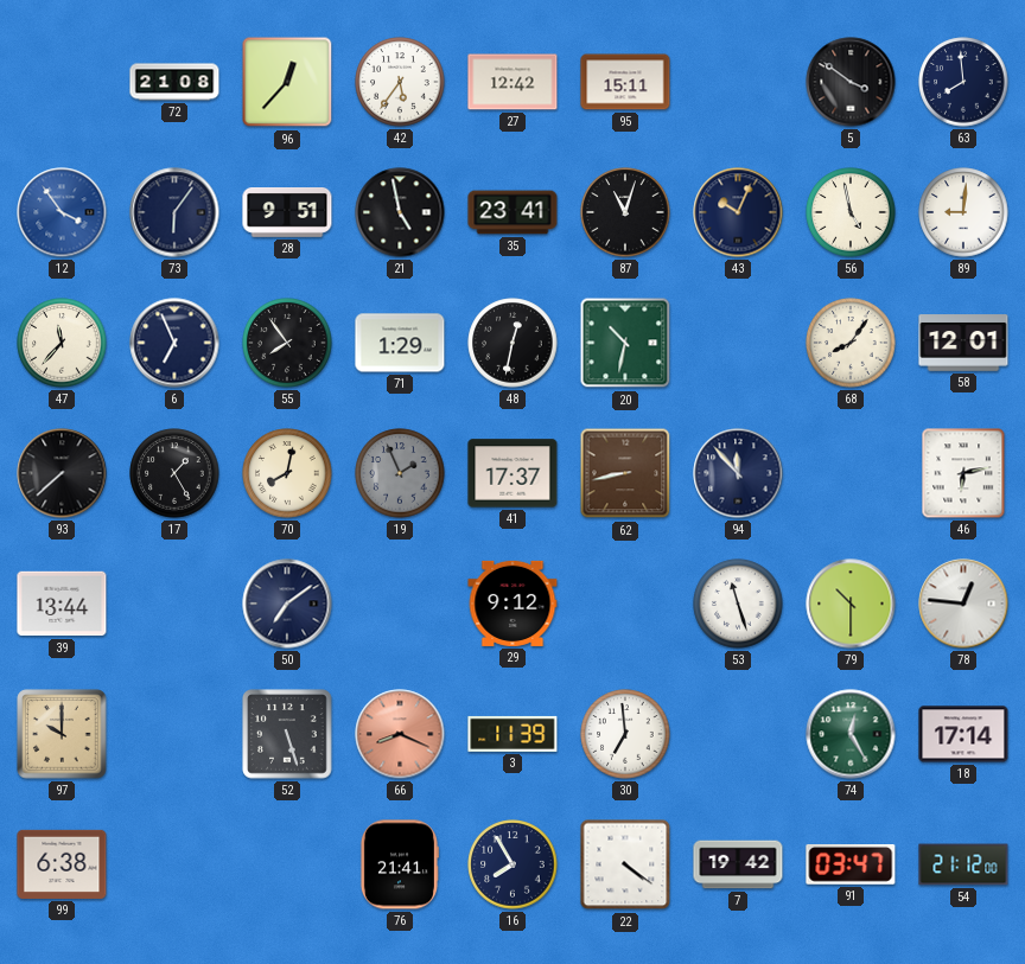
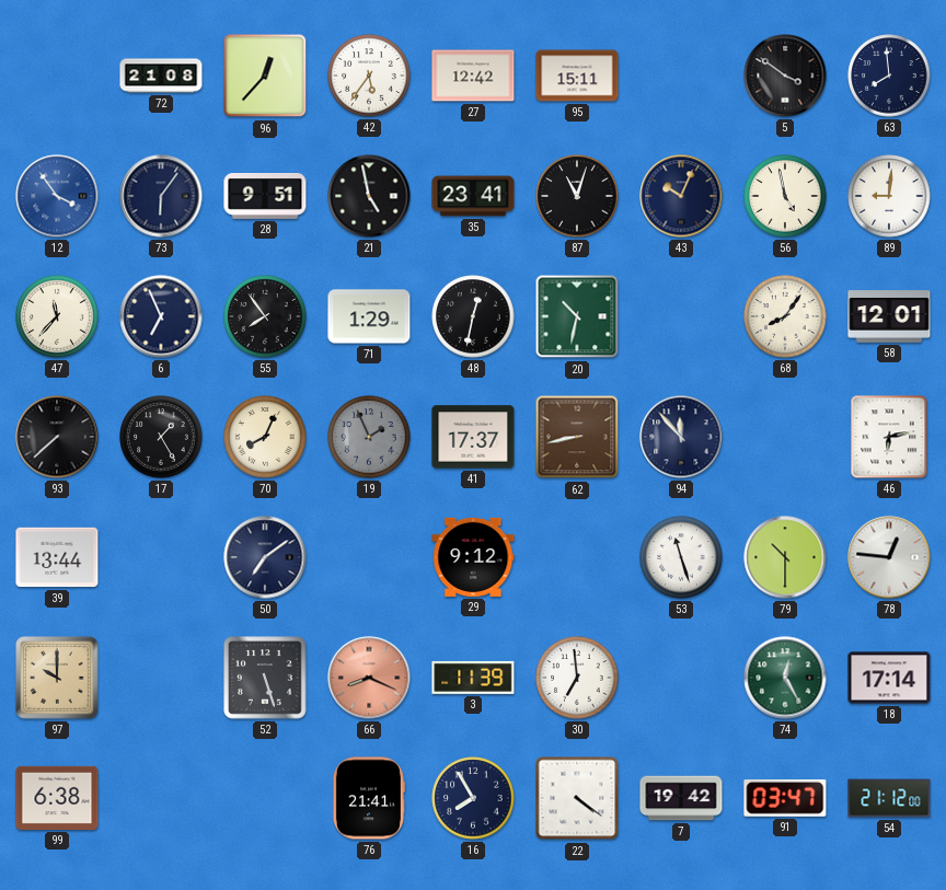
70: 8:02 -> 8:04 (265, 437)
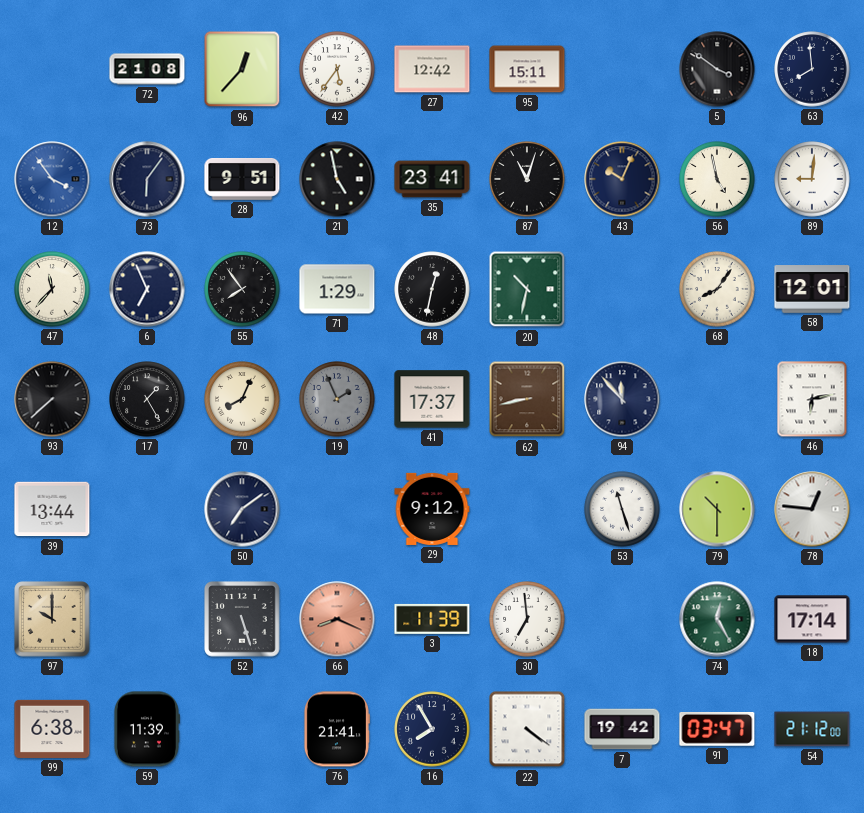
59: none -> 11:39 (146, 729)
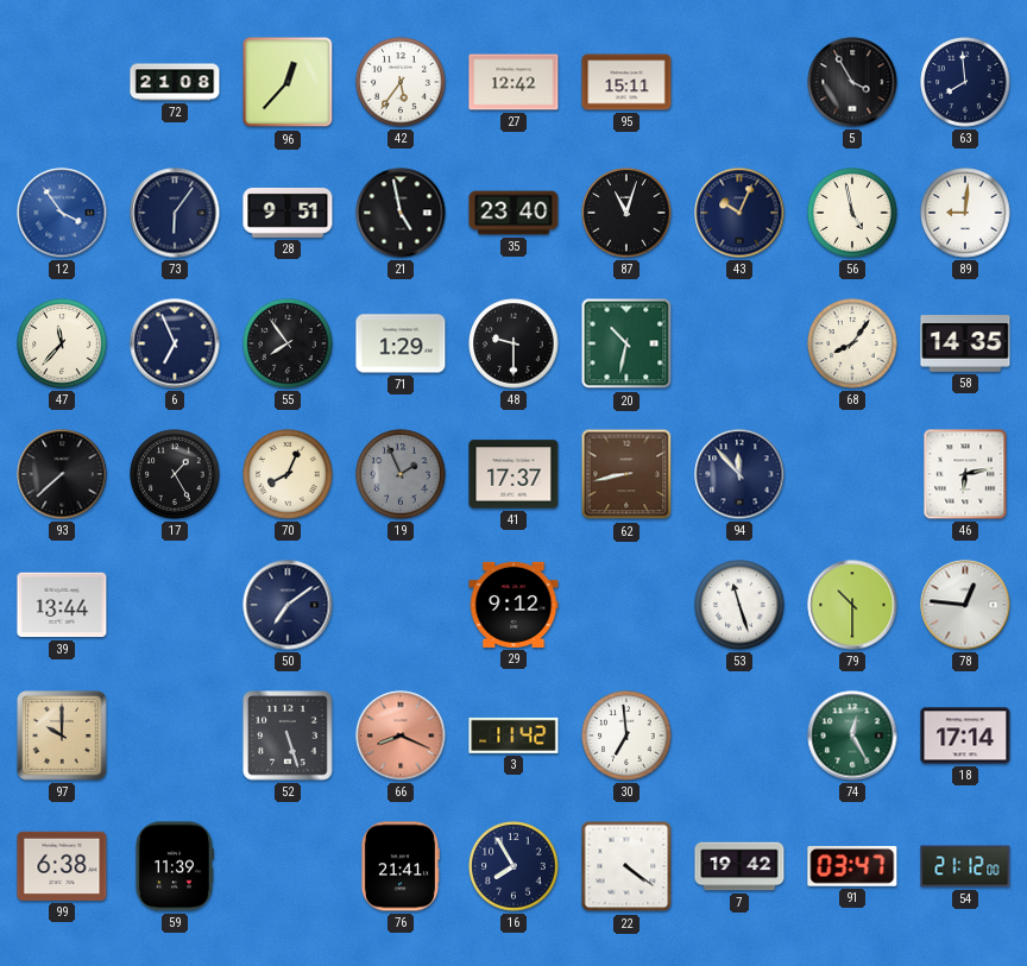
5: 3:51 -> 3:55 (852, 82)
35: 23:41 -> 23:40 (513, 213)
48: 12:32 -> 9:30 (513, 343)
58: 12:01 -> 14:35 (965, 343)
3: 11:39 -> 11:42 (513, 735)
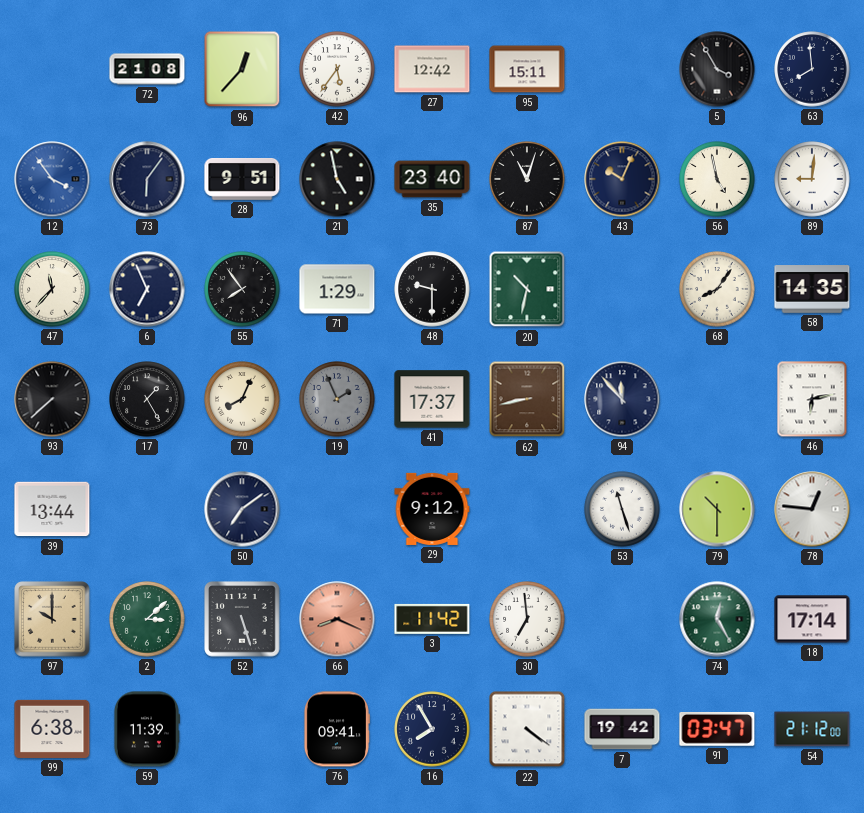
2: none -> 3:08 (147, 619)
76: 21:41 -> 09:41 (336, 729)
